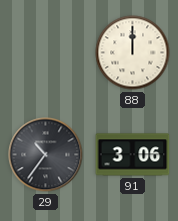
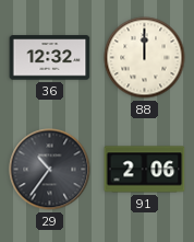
36: none -> 12:32 (50, 58)
91: 3:06 -> 2:06 (145, 170)
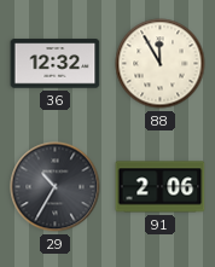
88: 12:00 -> 11:55 (161, 64)
29: 10:36 -> 10:35 (56, 187)
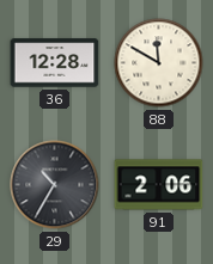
36: 12:32 -> 12:28 (55, 63)
88: 11:55 -> 11:50 (159, 63)
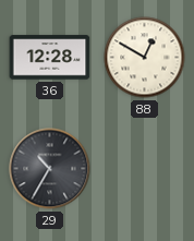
88: 11:50 -> 12:50 (145, 58)
91: 2:06 -> none (159, 185)
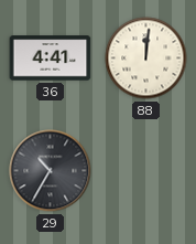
36: 12:28 -> 4:41 (51, 59)
88: 12:50 -> 12:01 (146, 59)
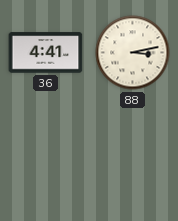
88: 12:01 -> 3:13 (133, 53)
29: 10:35 -> none (51, 171)
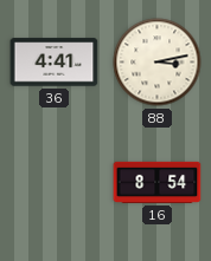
16: none -> 8:54 (158, 182)
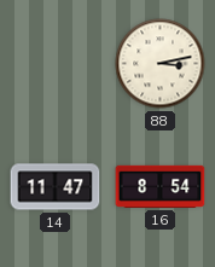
36: 4:41 -> none (55, 63)
14: none -> 11:47 (56, 187)
